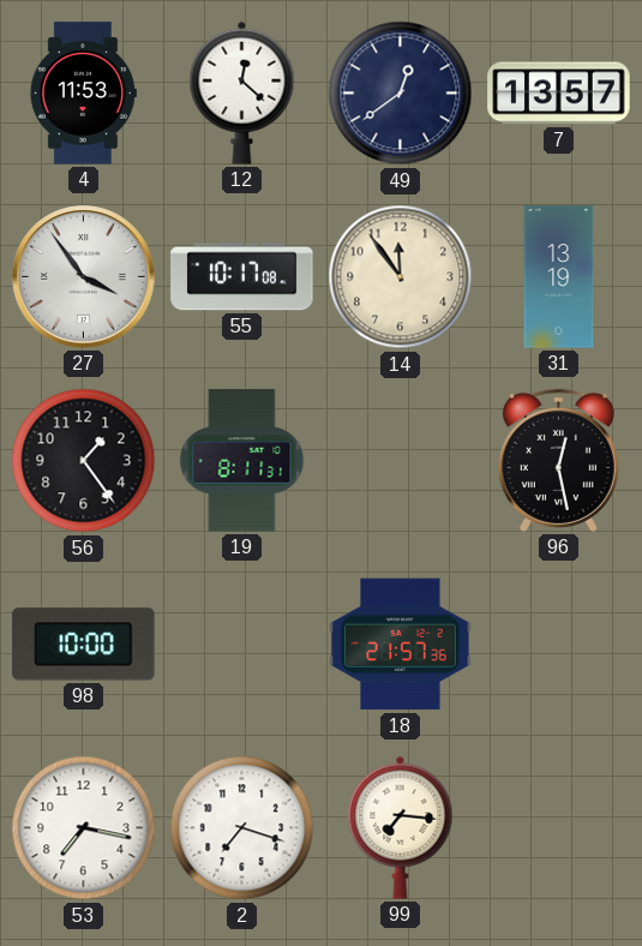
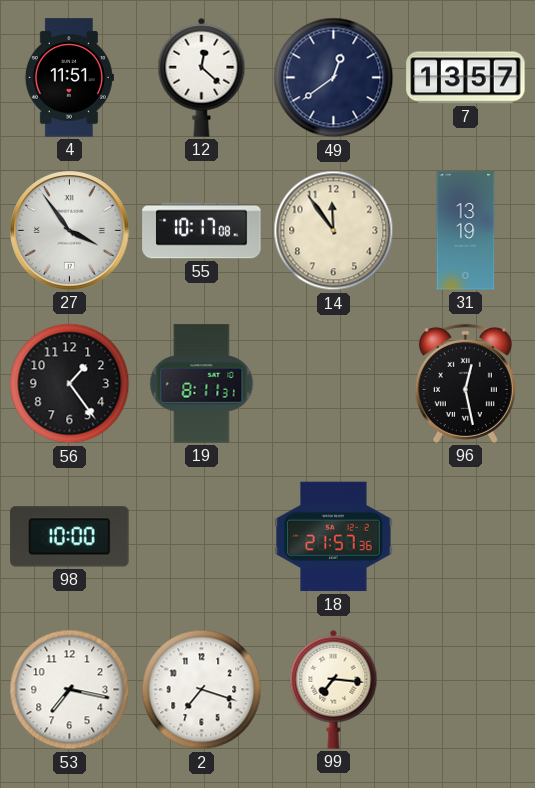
4: 11:53 -> 11:51 (69, 78)
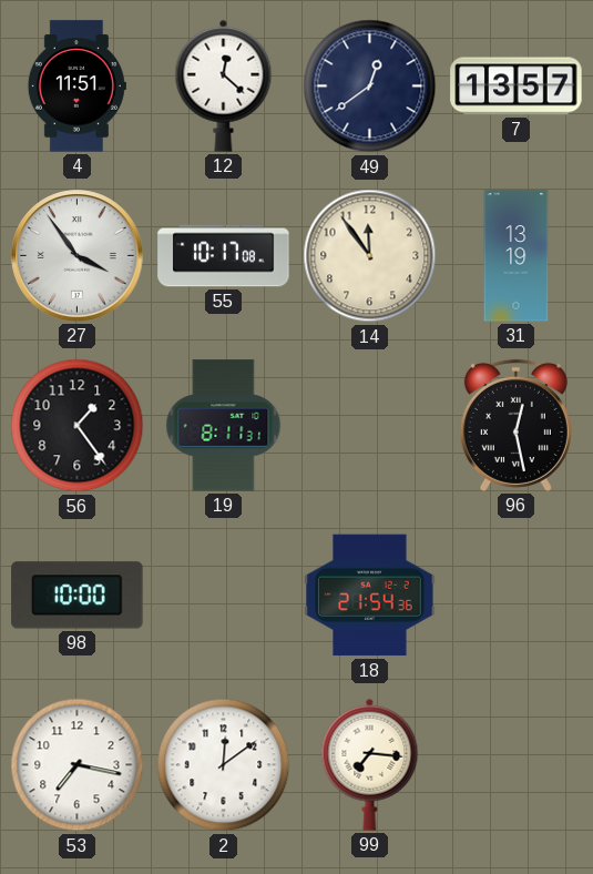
18: 21:57 -> 21:54 (370, 596)
2: 7:18 -> 12:09 (224, 765)
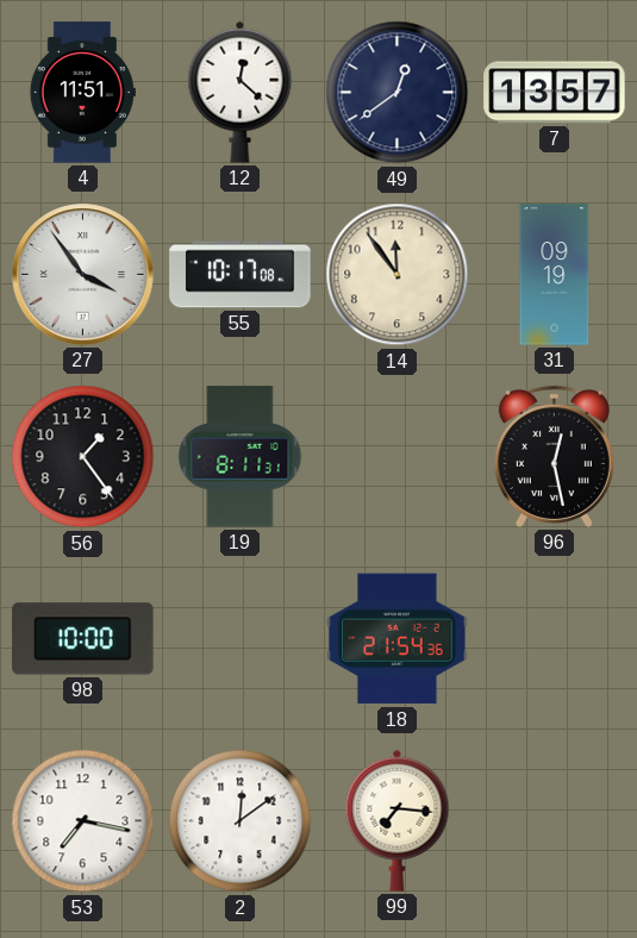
31: 13:19 -> 09:19 (555, 275)
